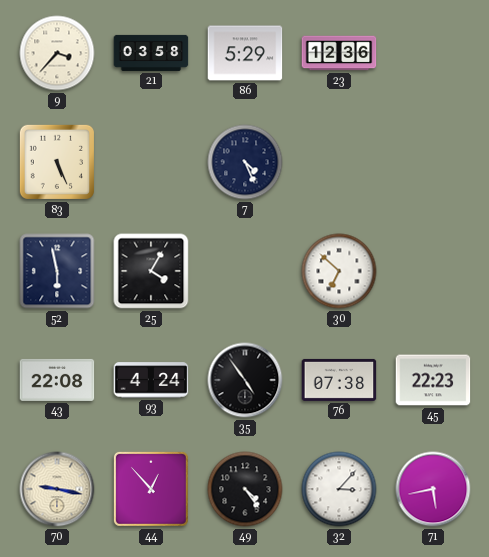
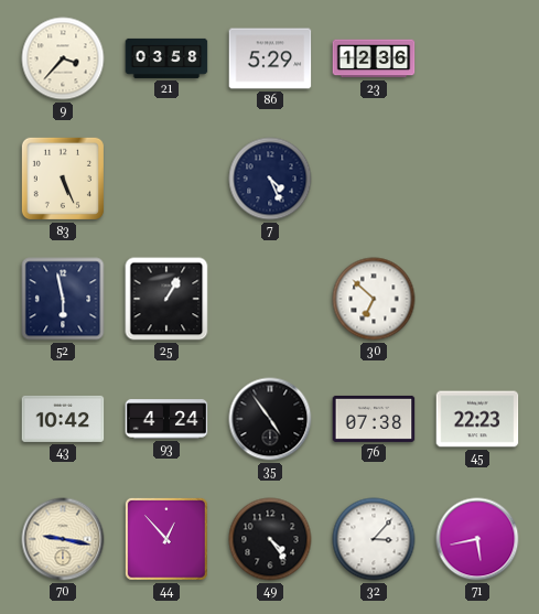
25: 4:05 -> 1:05 (166, 299)
43: 22:08 -> 10:42 (63, 419)
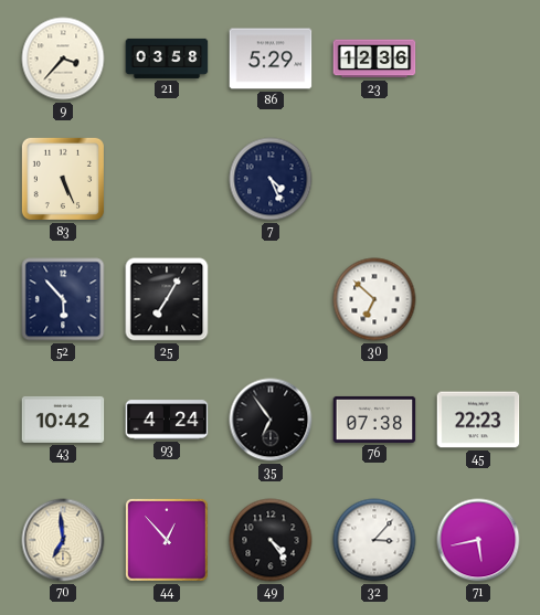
52: 5:58 -> 5:53 (63, 299)
25: 1:05 -> 7:05 (167, 299)
35: 4:54 -> 6:54 (271, 420)
70: 9:17 -> 6:59 (63, 540)
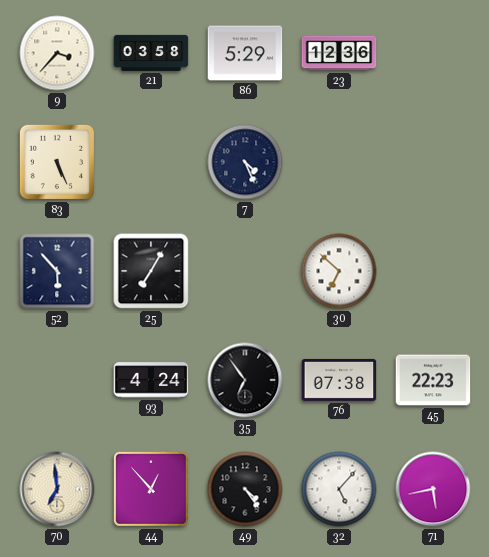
43: 10:42 -> none (63, 420)
32: 3:07 -> 5:07 (339, 489)
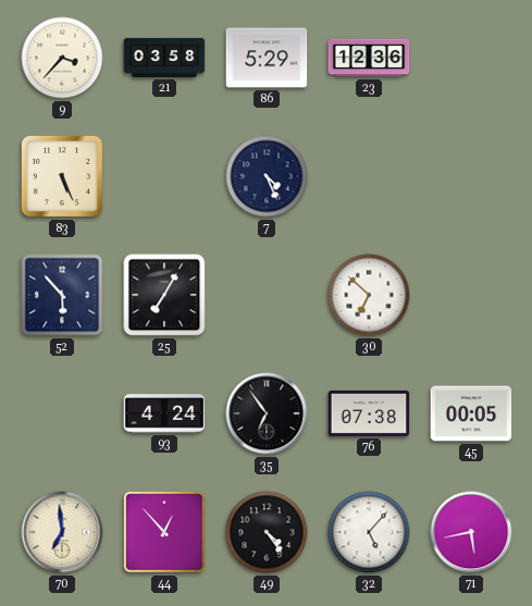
45: 22:23 -> 00:05 (471, 413)
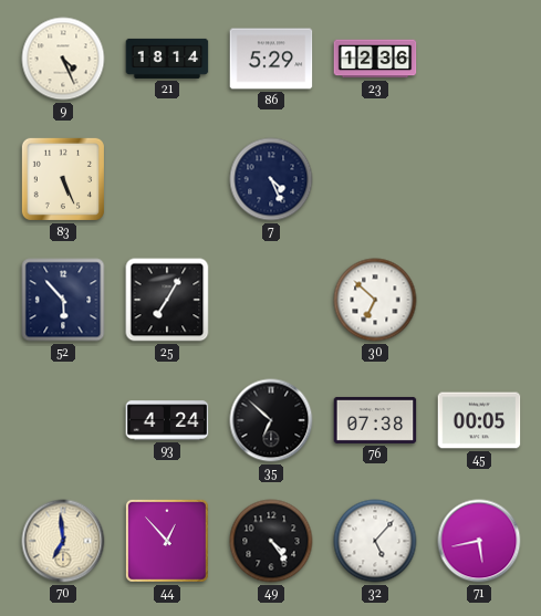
9: 3:37 -> 4:26 (63, 59)
21: 03:58 -> 18:14 (167, 59)
35: 6:54 -> 6:52 (271, 420)
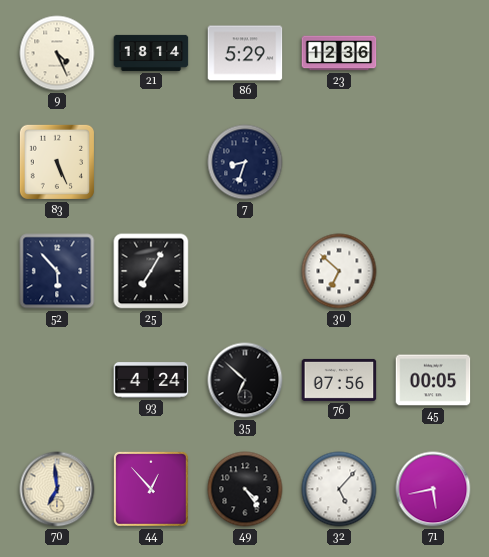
7: 4:26 -> 8:33 (245, 162)
76: 07:38 -> 07:56 (339, 380)
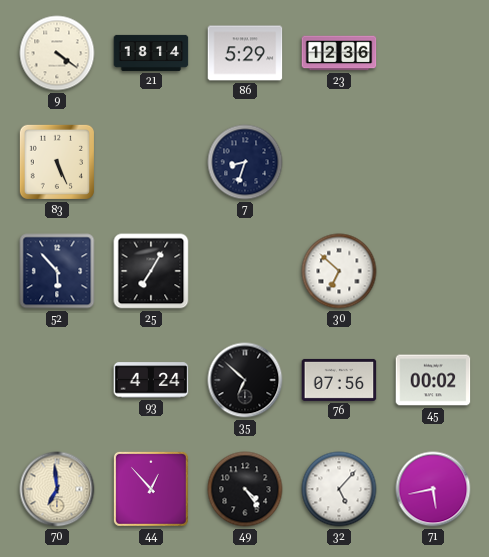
9: 4:26 -> 4:21 (57, 53)
45: 00:05 -> 00:02 (433, 380)
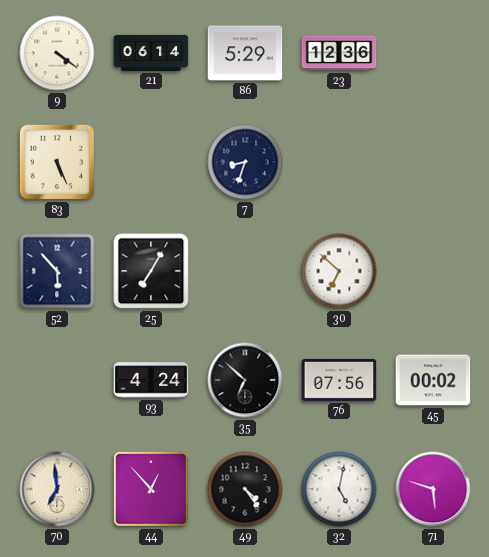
21: 18:14 -> 06:14 (151, 53)
32: 5:07 -> 5:02 (339, 489)
71: 5:43 -> 5:48 (433, 489)
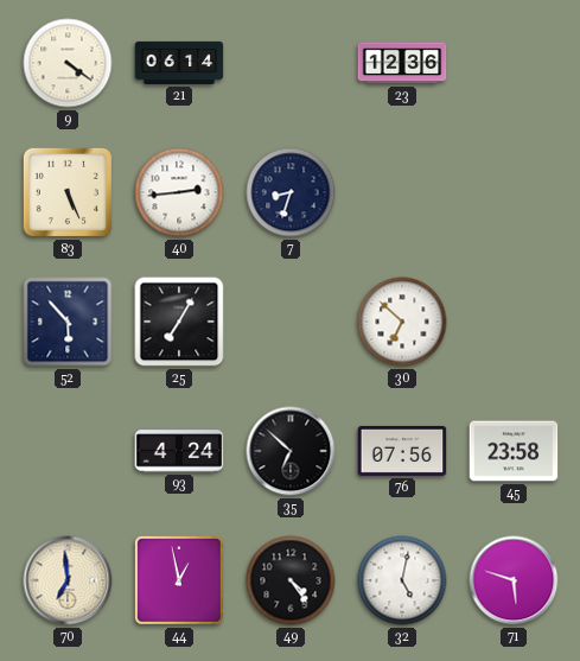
86: 5:29 -> none (245, 53)
40: none -> 2:44 (179, 192)
45: 00:02 -> 23:58 (514, 451)
44: 12:53 -> 12:58 (179, 580)
